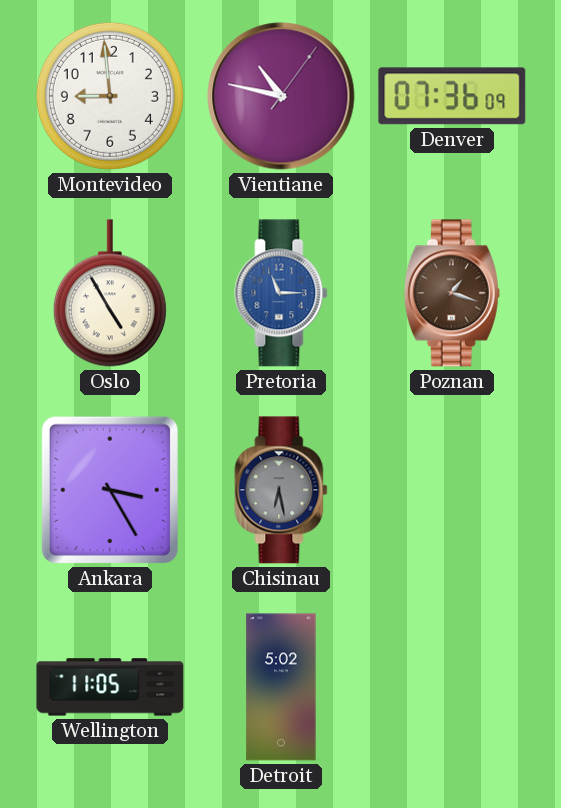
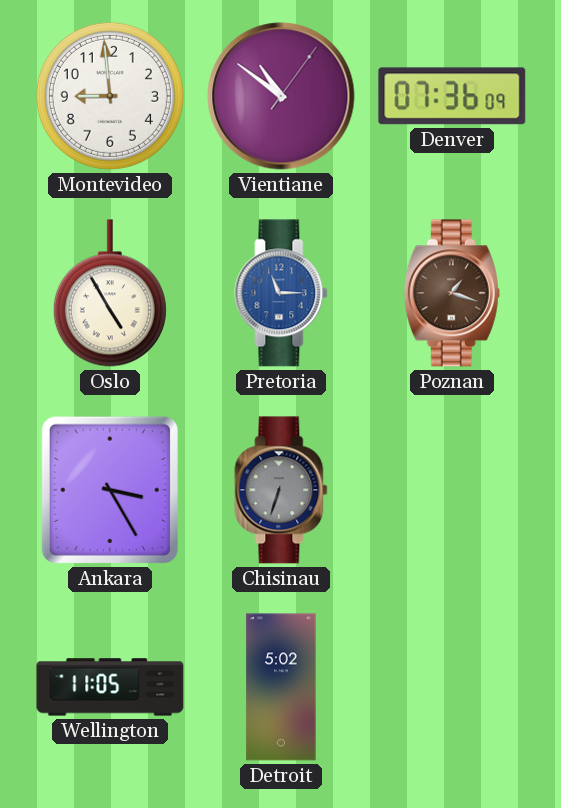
Vientiane: 10:47 -> 10:51 (281, 96)
Chisinau: 6:28 -> 6:33 (281, 490)
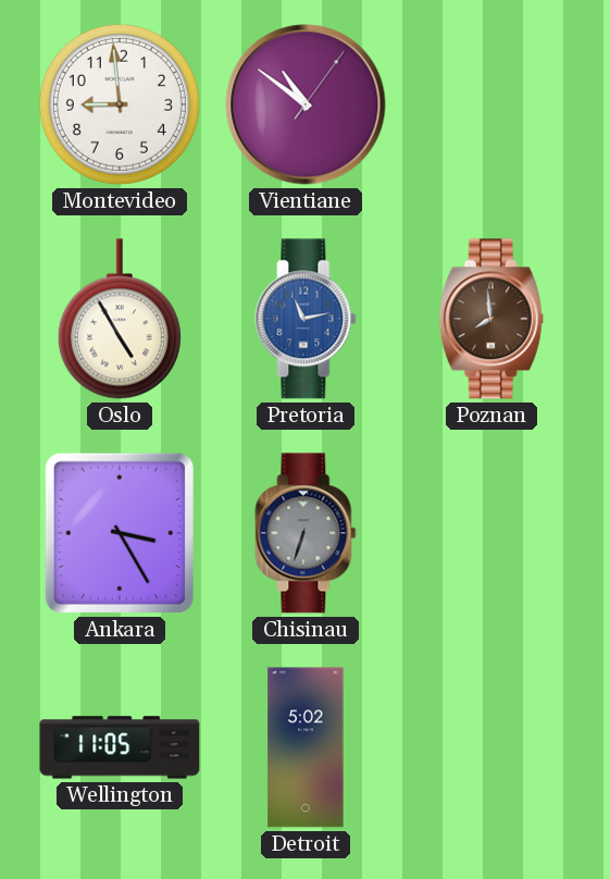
Denver: 07:36 -> none (452, 96)
Pretoria: 11:15 -> 11:13 (306, 319)
Poznan: 1:18 -> 7:59 (491, 319)
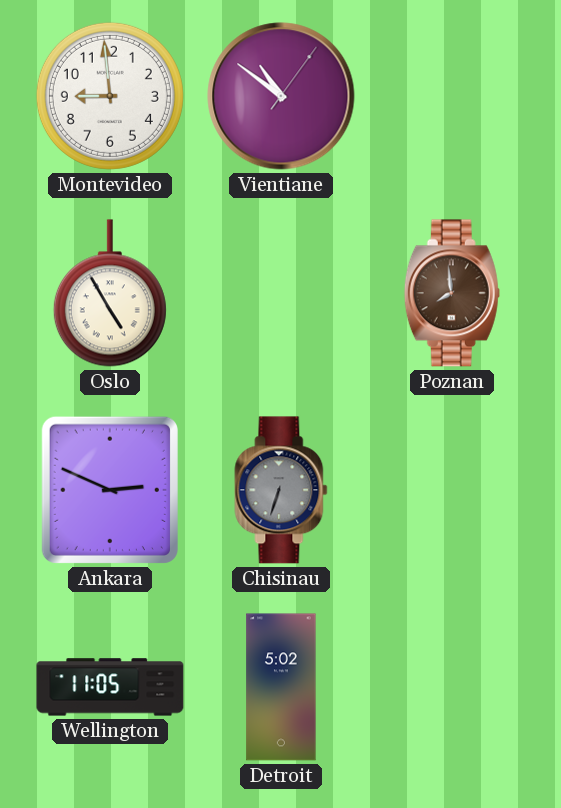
Pretoria: 11:13 -> none (306, 319)
Ankara: 3:25 -> 2:49 (110, 490)
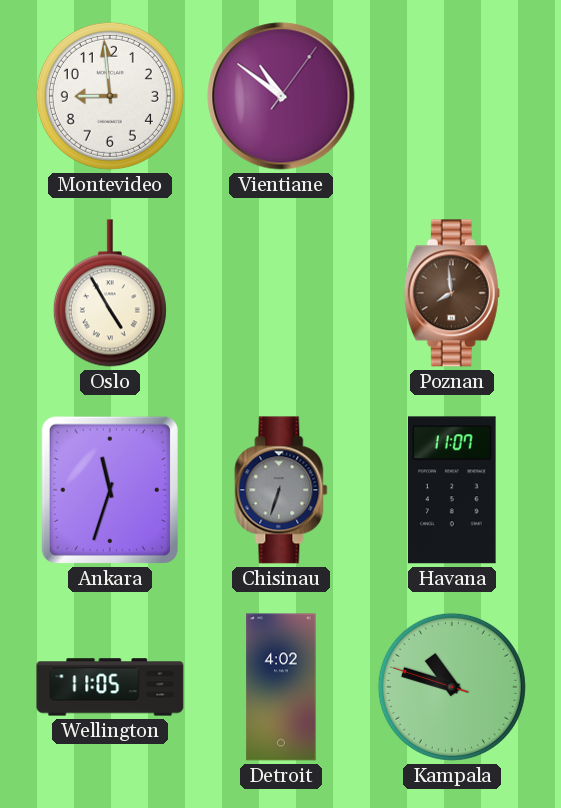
Ankara: 2:49 -> 11:33 (110, 490)
Havana: none -> 11:07 (453, 490)
Detroit: 5:02 -> 4:02 (281, 687)
Kampala: none -> 10:47 (452, 687)
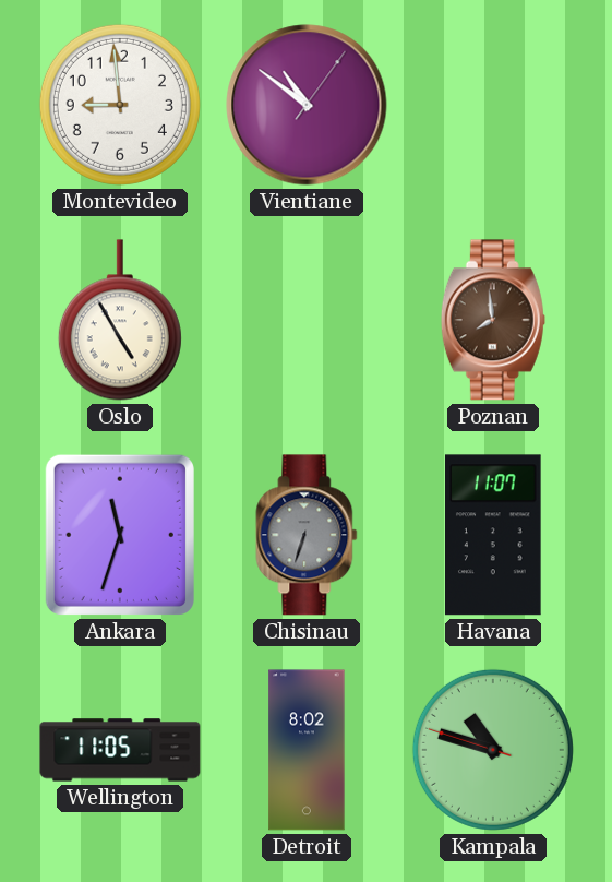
Detroit: 4:02 -> 8:02 (307, 750)
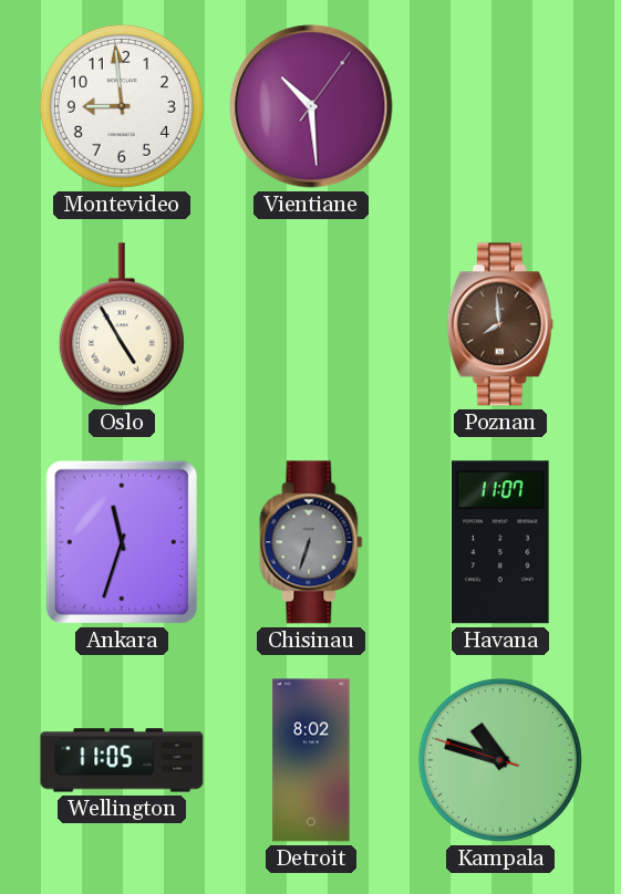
Vientiane: 10:51 -> 10:29 (311, 106)
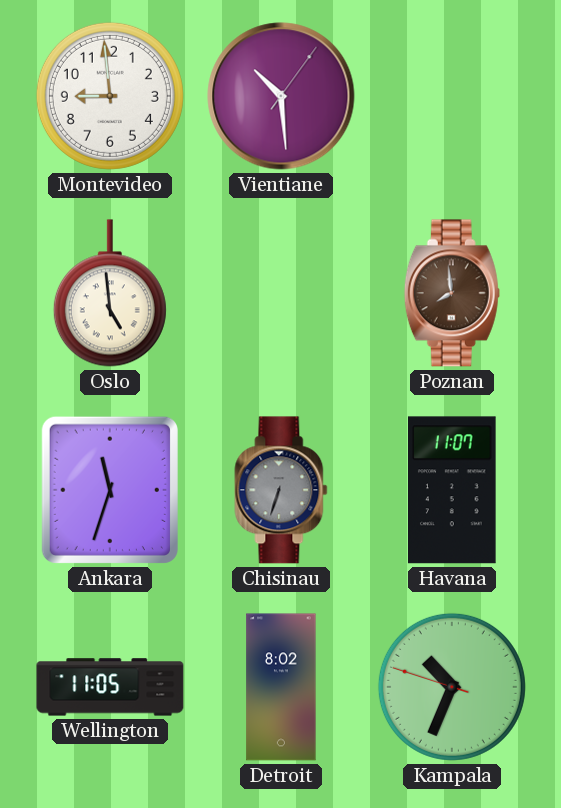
Oslo: 4:55 -> 4:59 (110, 293)
Kampala: 10:47 -> 10:33 (452, 687)
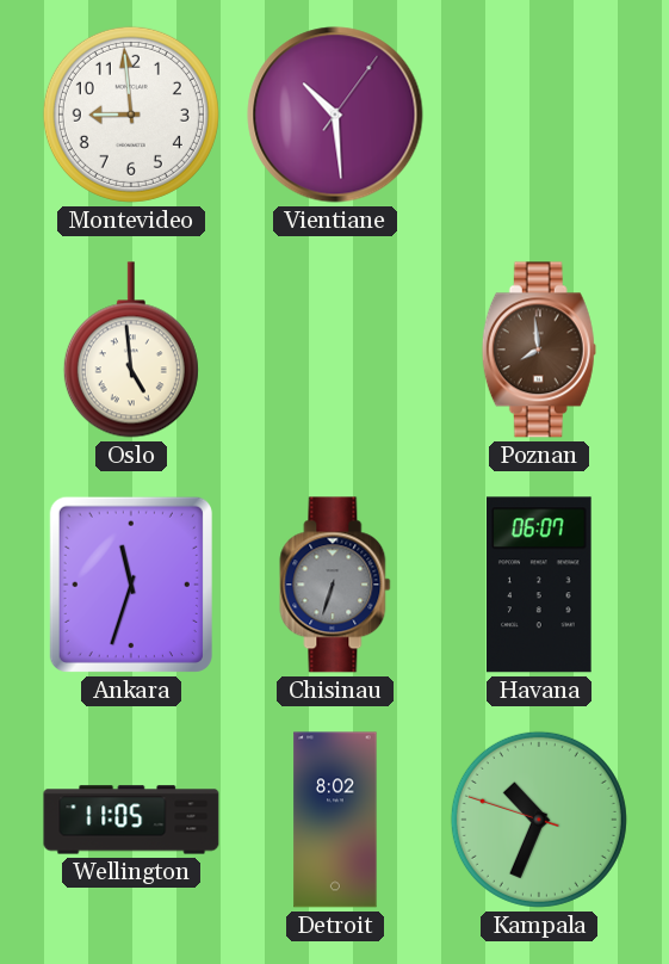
Havana: 11:07 -> 06:07 (540, 585)
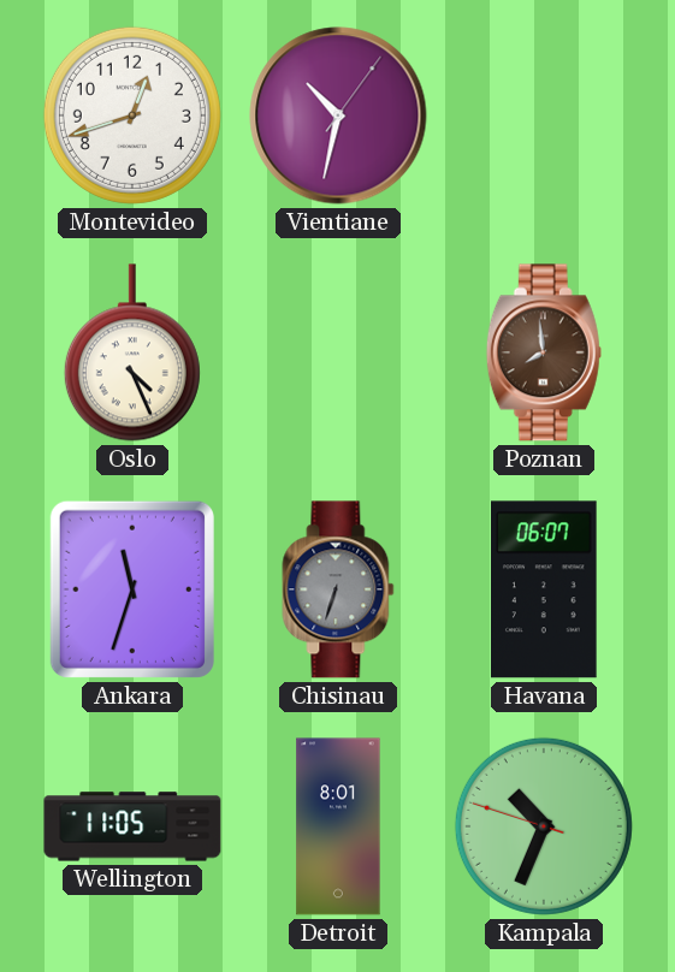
Montevideo: 8:59 -> 12:42 (132, 115)
Vientiane: 10:29 -> 10:32 (338, 115)
Oslo: 4:59 -> 4:26 (132, 352)
Detroit: 8:02 -> 8:01 (338, 826)
